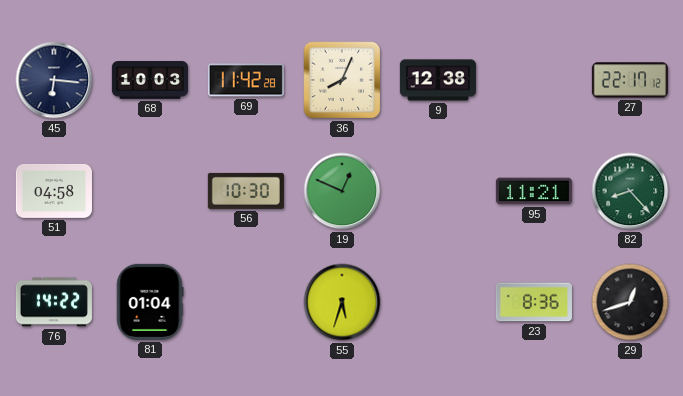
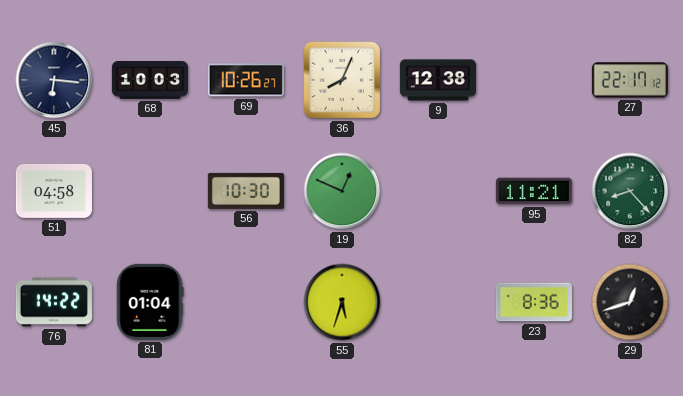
69: 11:42 -> 10:26 (246, 80)
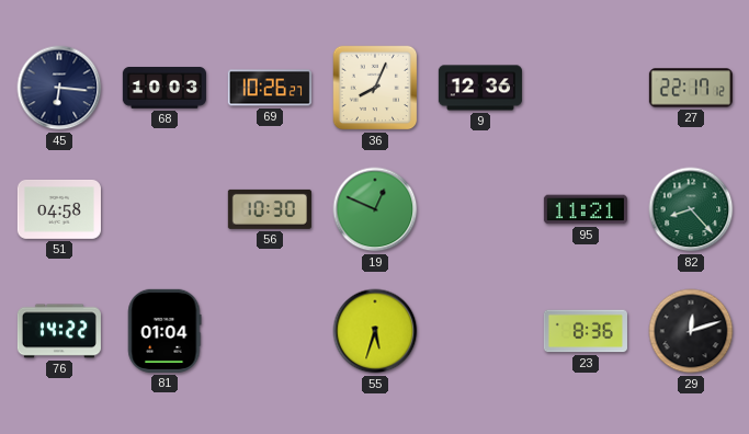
9: 12:38 -> 12:36 (480, 88)
29: 12:42 -> 12:12 (691, 331)
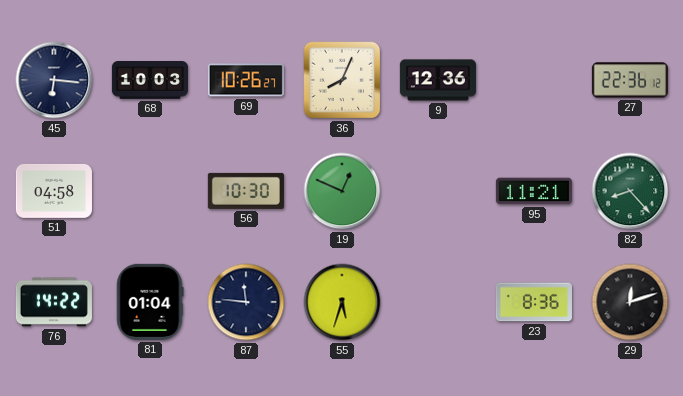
27: 22:17 -> 22:36 (630, 80)
87: none -> 11:46 (246, 302)
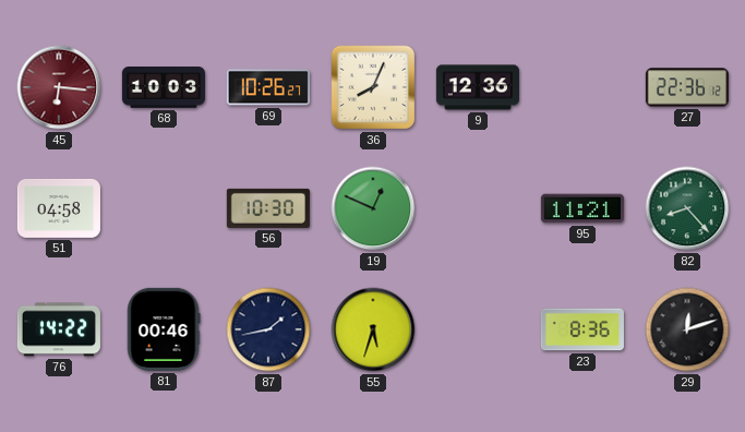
45 dial: navy -> burgundy (59, 87)
81: 01:04 -> 00:46 (164, 329)
87: 11:46 -> 1:43 (268, 329)
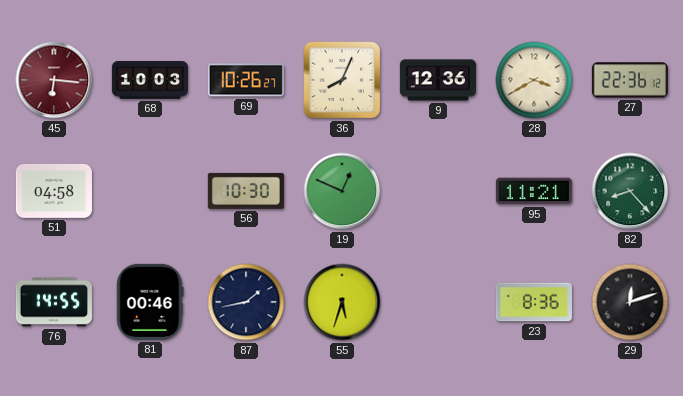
28: none -> 3:40 (534, 80)
76: 14:22 -> 14:55 (54, 302)
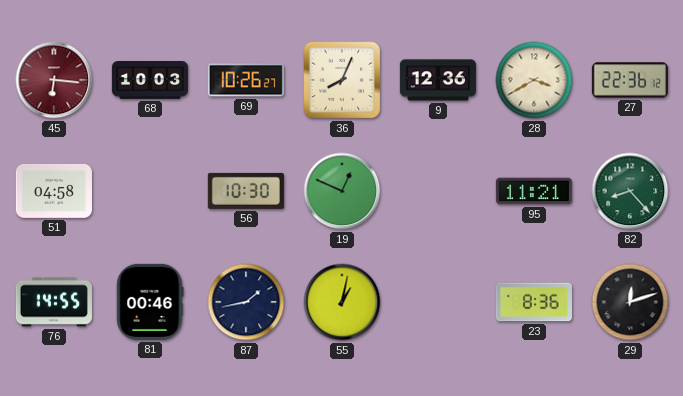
55: 5:33 -> 1:02 (342, 302)
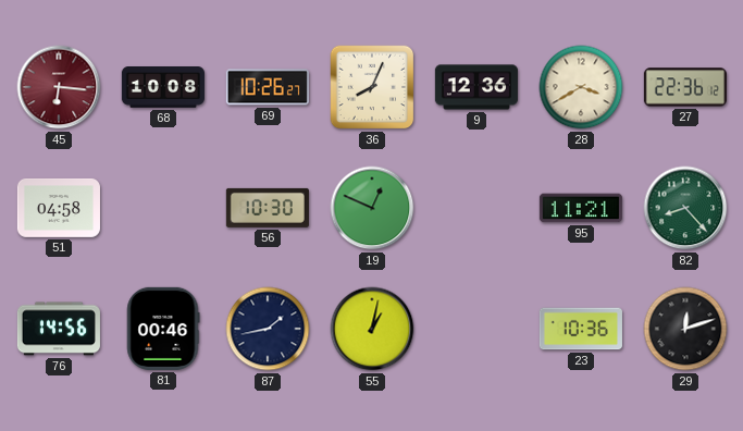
68: 10:03 -> 10:08 (163, 87)
76: 14:55 -> 14:56 (59, 329)
23: 8:36 -> 10:36 (581, 329)
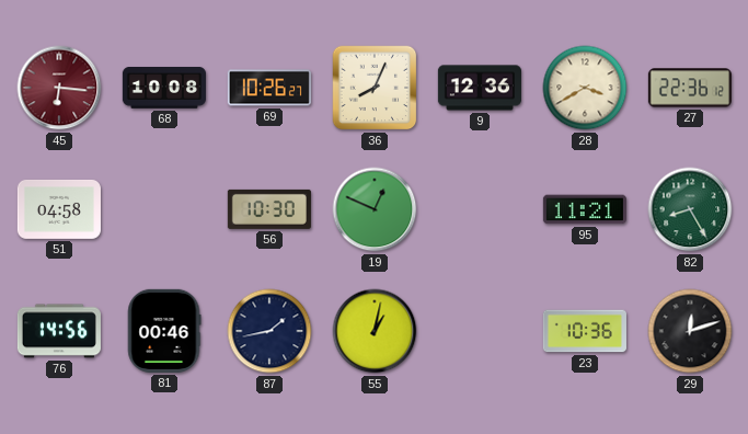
82: 8:23 -> 8:25 (690, 209)
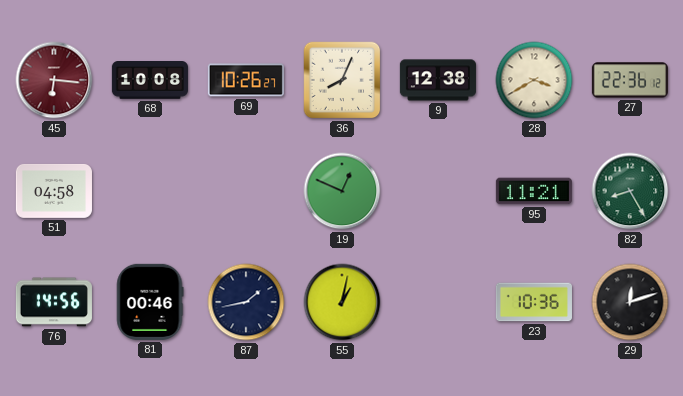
9: 12:36 -> 12:38 (438, 80)
56: 10:30 -> none (269, 209)
